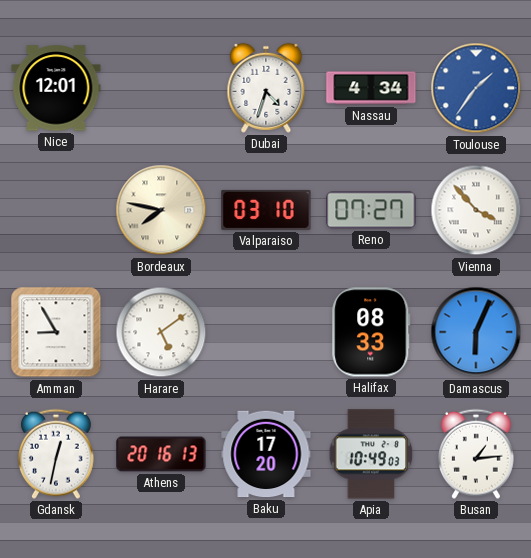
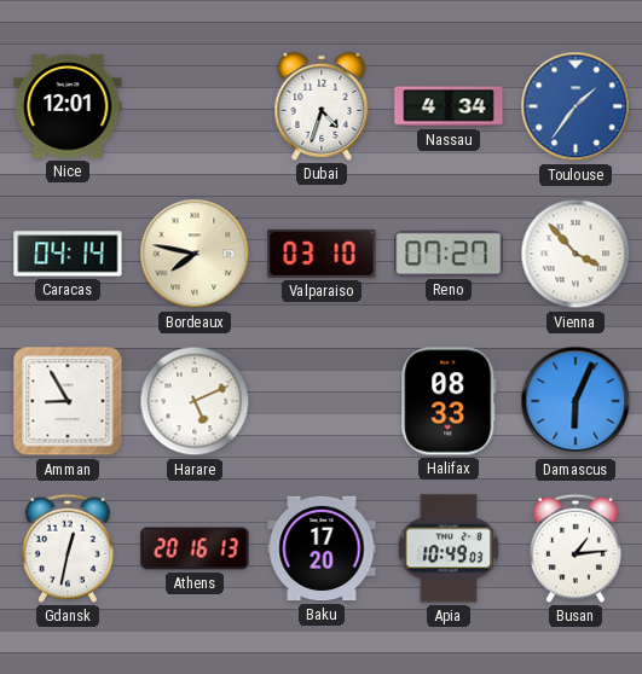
Caracas: none -> 04:14 (68, 254)
Harare: 5:09 -> 5:11 (195, 401)
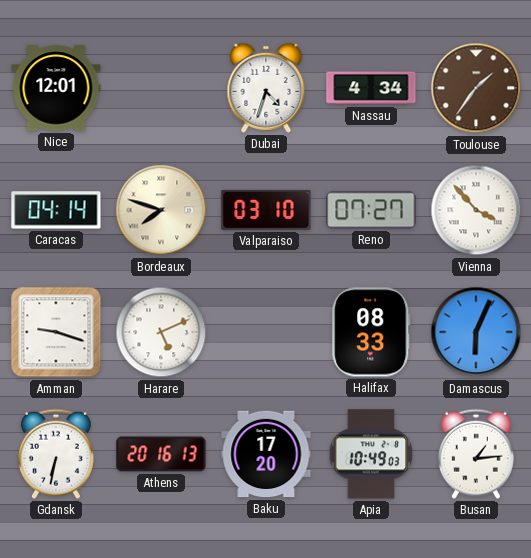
Toulouse dial: blue -> brown (476, 88)
Bordeaux: 7:47 -> 7:48 (161, 210)
Amman: 8:55 -> 9:18 (56, 332)
Gdansk: 12:32 -> 6:32 (56, 454)
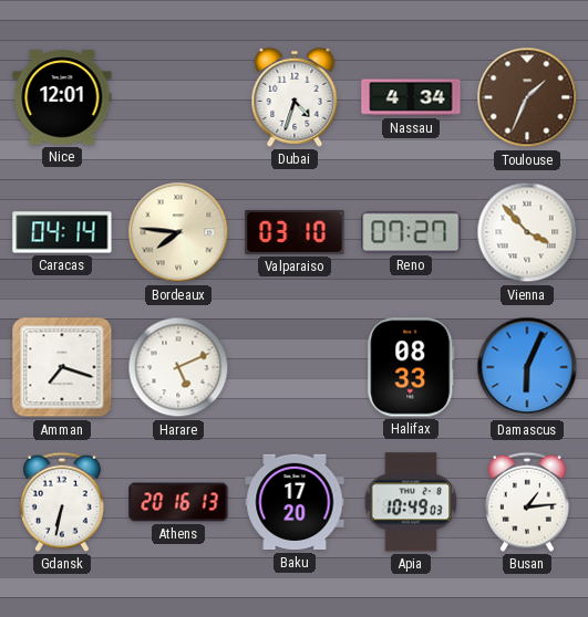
Toulouse: 1:36 -> 1:34 (527, 97)
Bordeaux: 7:48 -> 7:46 (178, 232)
Amman: 9:18 -> 7:18 (62, 367)
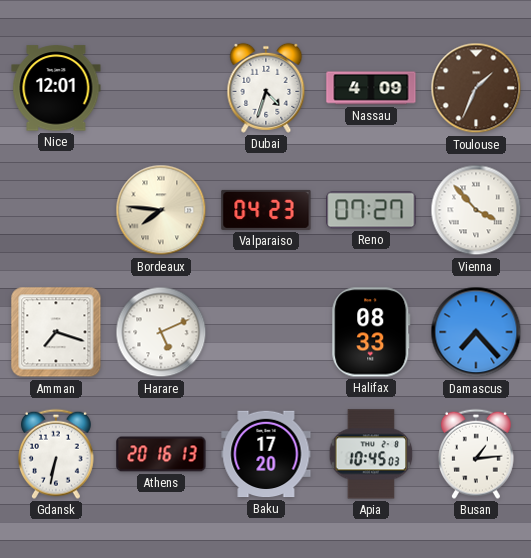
Nassau: 4:34 -> 4:09 (371, 88)
Caracas: 04:14 -> none (62, 232)
Valparaiso: 03:10 -> 04:23 (266, 210)
Damascus: 6:04 -> 7:23 (476, 332)
Apia: 10:49 -> 10:45 (371, 454)
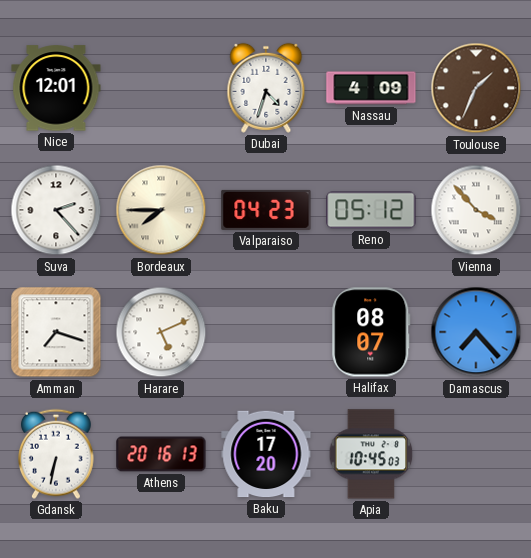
Suva: none -> 2:23 (56, 210)
Bordeaux: 7:46 -> 7:45 (161, 210)
Reno: 07:27 -> 05:12 (371, 210)
Halifax: 08:33 -> 08:07 (371, 332)
Busan: 1:14 -> none (476, 454)
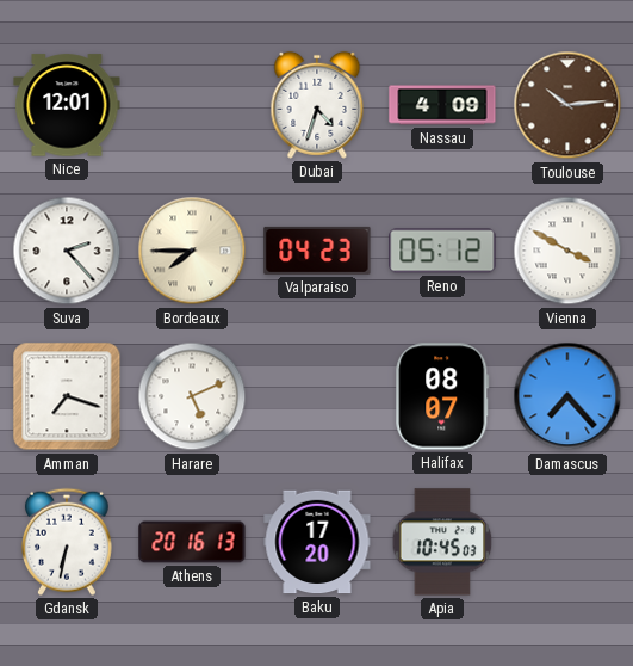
Toulouse: 1:34 -> 10:14 (567, 105)
Vienna: 3:53 -> 3:50 (567, 251)
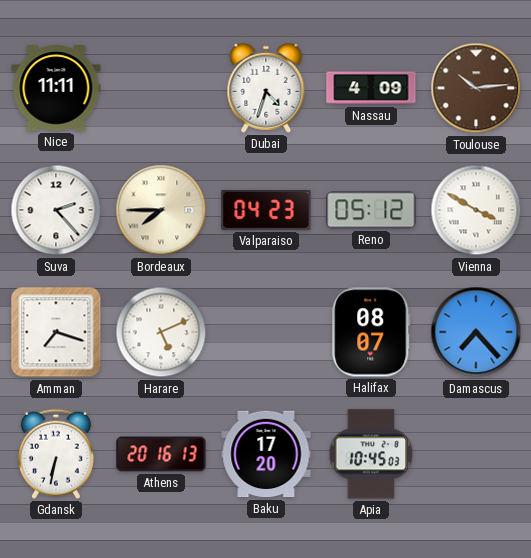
Nice: 12:01 -> 11:11 (56, 88)
